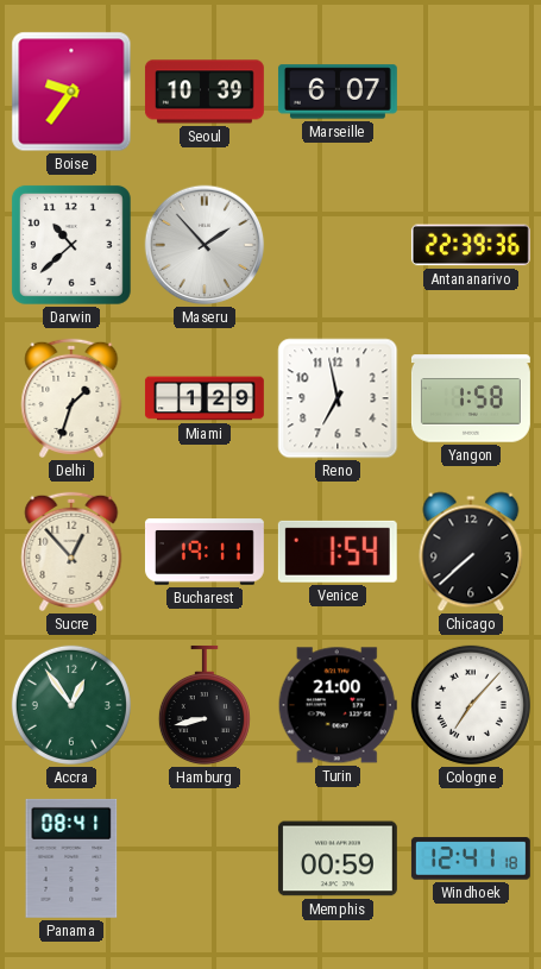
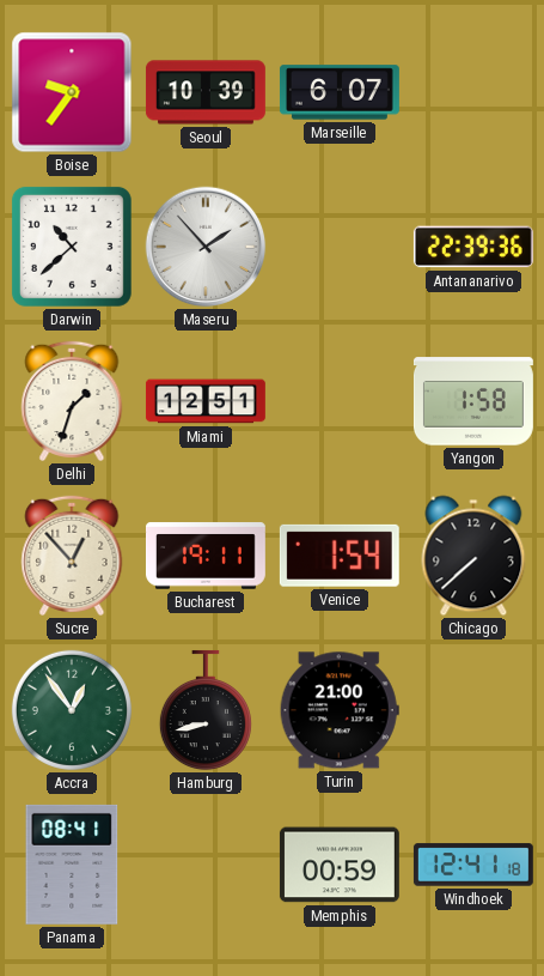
Miami: 1:29 -> 12:51 (206, 401)
Reno: 6:58 -> none (338, 398)
Cologne: 7:07 -> none (471, 705)
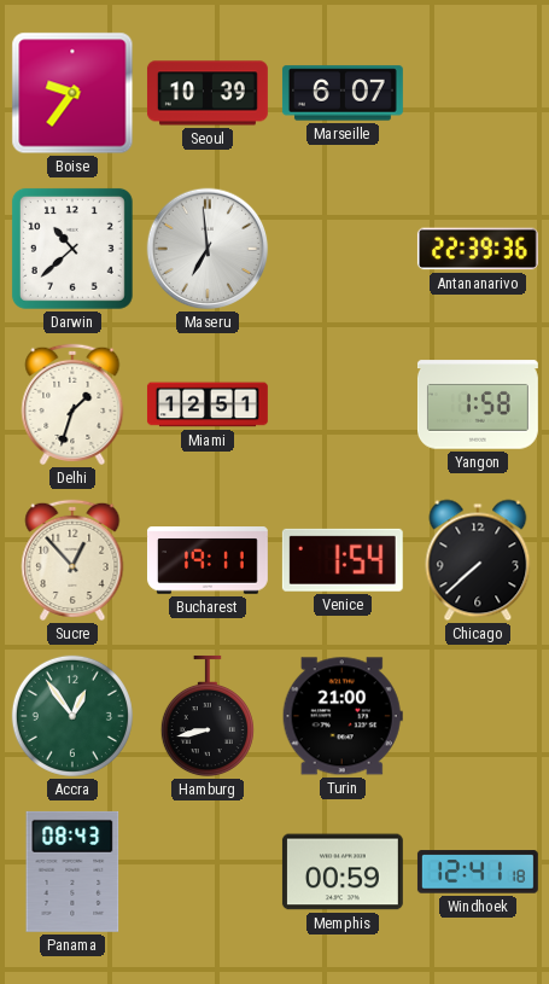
Maseru: 1:53 -> 6:59 (208, 249)
Panama: 08:41 -> 08:43 (72, 872)
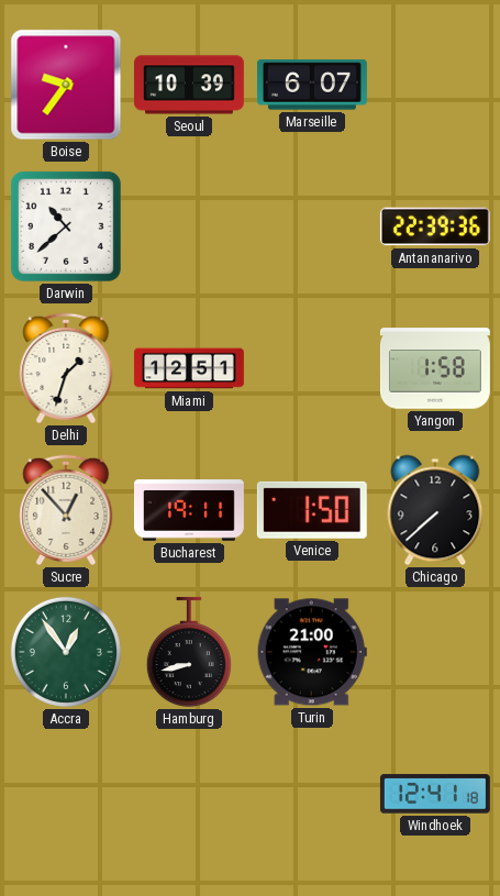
Maseru: 6:59 -> none (208, 249)
Venice: 1:54 -> 1:50 (312, 510)
Panama: 08:43 -> none (72, 872)
Memphis: 00:59 -> none (343, 872)
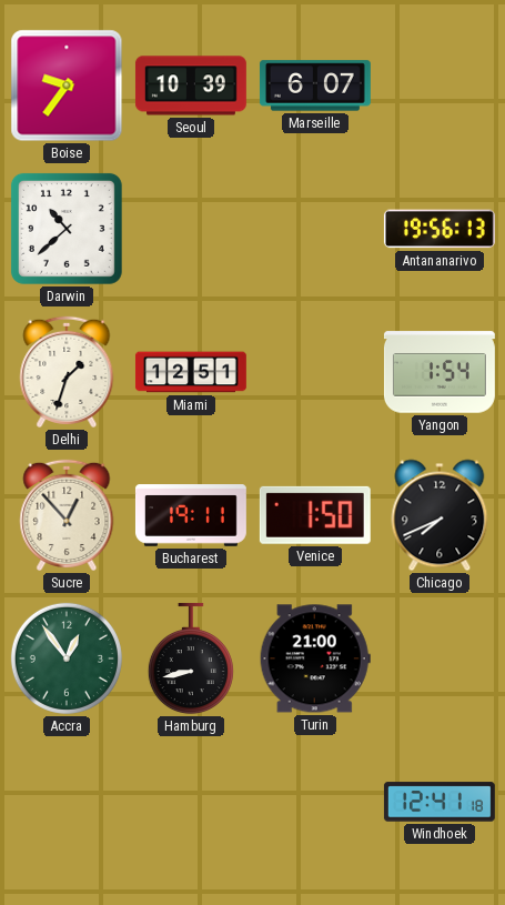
Antananarivo: 22:39 -> 19:56 (440, 229)
Yangon: 1:58 -> 1:54 (440, 372)
Chicago: 7:38 -> 7:41 (440, 515)
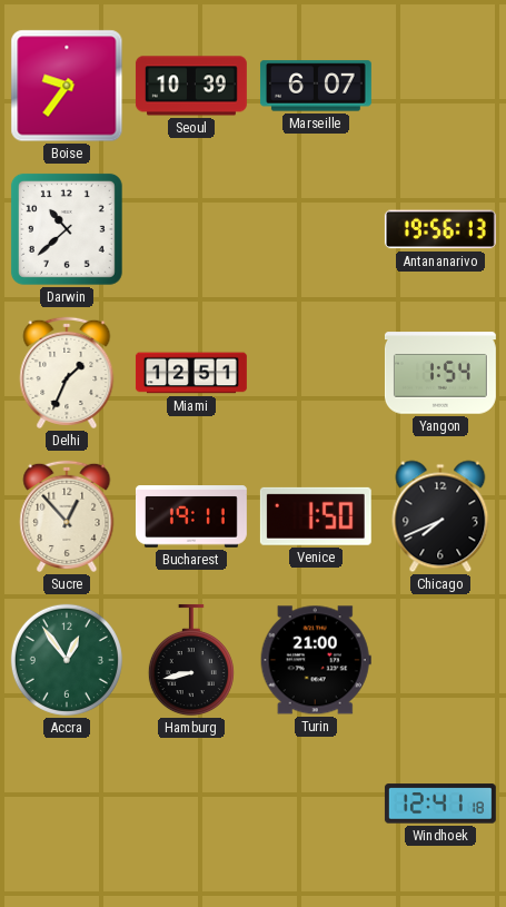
Delhi: 1:33 -> 1:34 (67, 373)
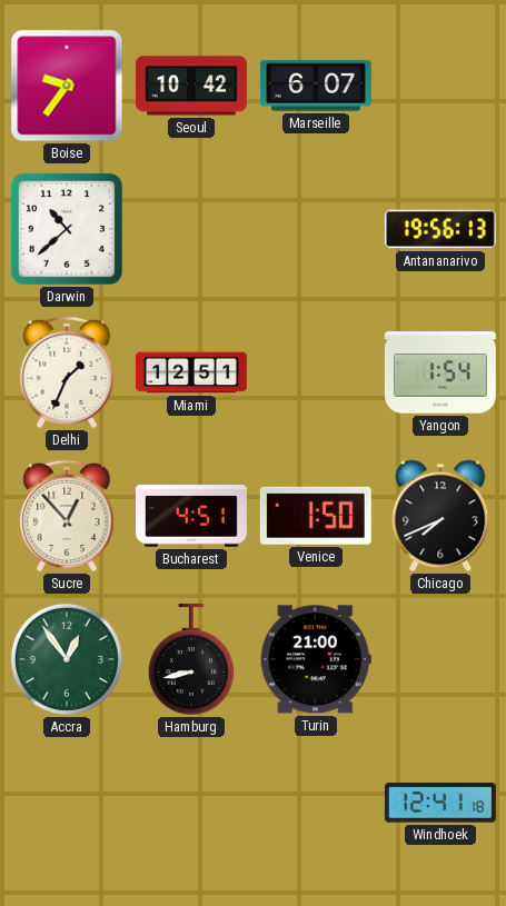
Seoul: 10:39 -> 10:42 (191, 86)
Bucharest: 19:11 -> 4:51 (191, 516)
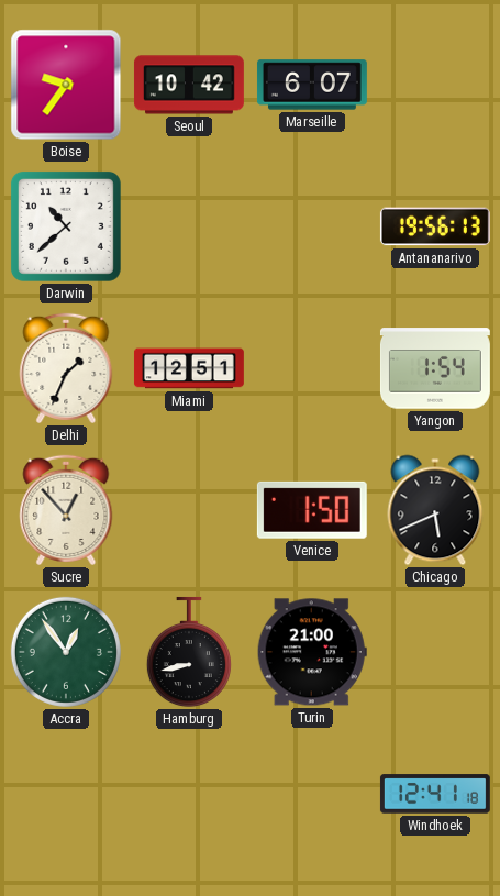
Bucharest: 4:51 -> none (191, 516)
Chicago: 7:41 -> 5:41 (435, 510)
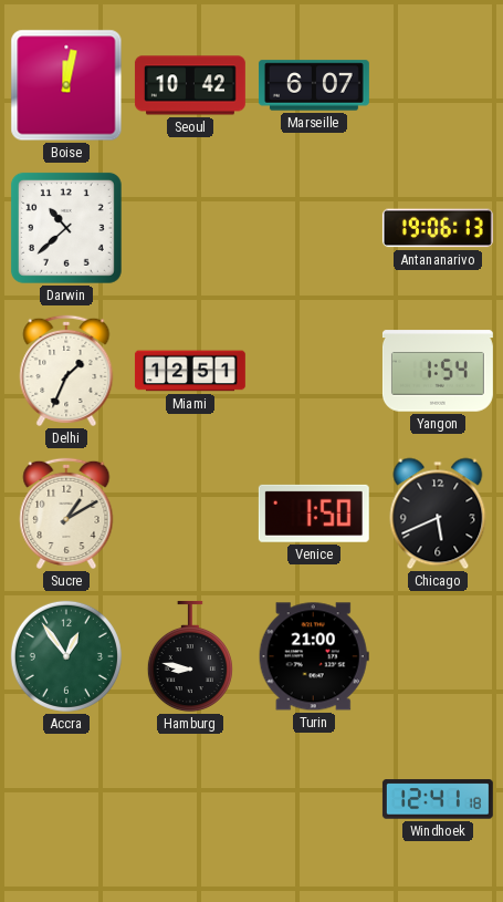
Boise: 9:36 -> 12:02 (66, 85)
Antananarivo: 19:56 -> 19:06 (438, 228)
Sucre: 12:53 -> 1:10 (66, 514)
Hamburg: 8:43 -> 8:47 (190, 656)
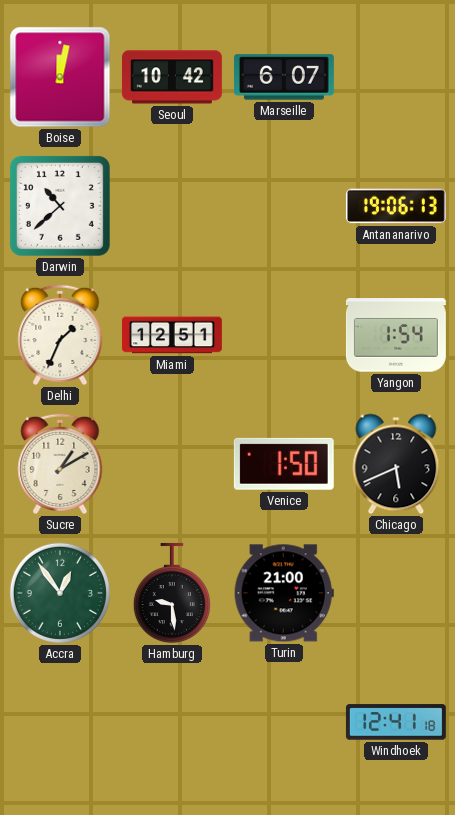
Hamburg: 8:47 -> 9:29 (172, 593)
